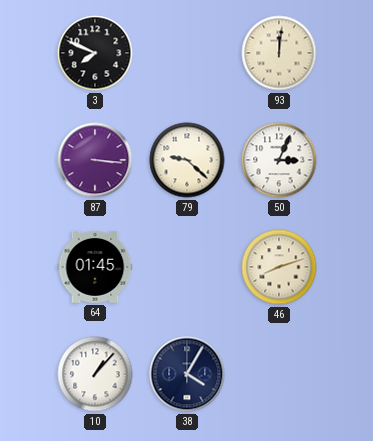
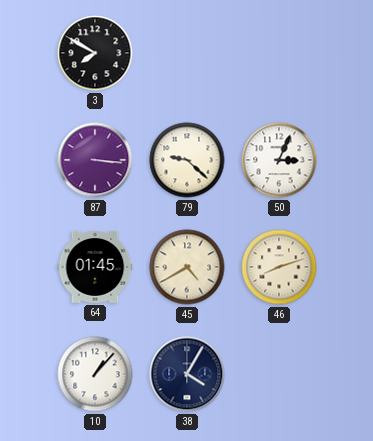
3: 7:49 -> 7:50 (95, 53)
93: 12:01 -> none (279, 53)
45: none -> 4:40 (187, 267)
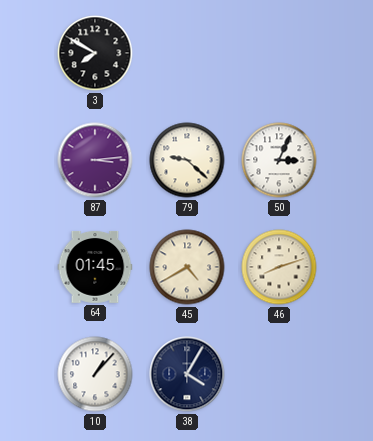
87: 3:16 -> 3:14 (95, 160)
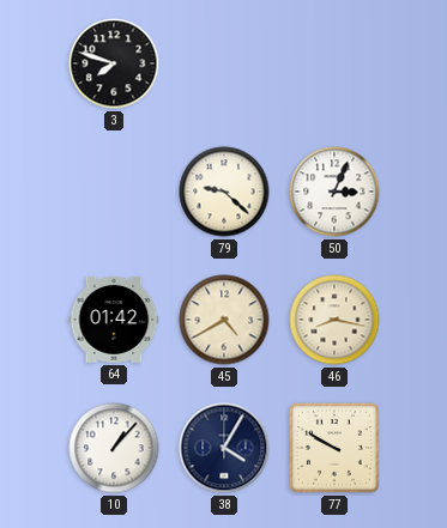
3: 7:50 -> 7:48 (114, 63)
87: 3:14 -> none (95, 160)
64: 01:45 -> 01:42 (114, 320)
46: 8:12 -> 8:17 (334, 320)
77: none -> 9:50 (334, 448)
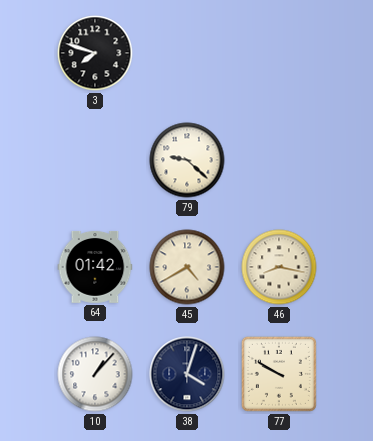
50: 3:04 -> none (334, 192)
38: 4:05 -> 4:03 (187, 374)
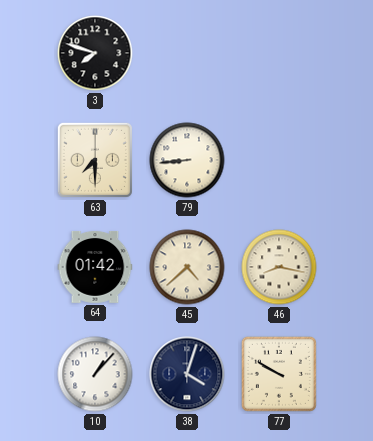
63: none -> 7:30 (95, 160)
79: 9:22 -> 8:44 (187, 160)
45: 4:40 -> 4:38 (187, 267)
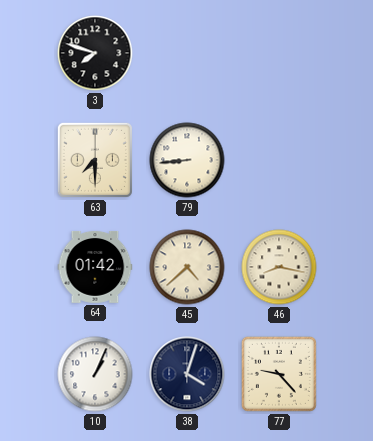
10: 1:07 -> 1:04 (95, 374)
77: 9:50 -> 9:23 (279, 374)
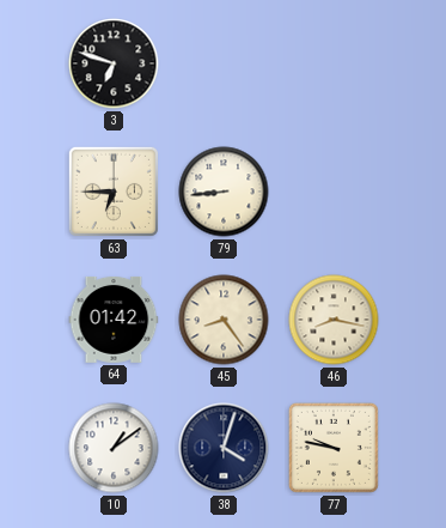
3: 7:48 -> 6:48 (114, 63)
63: 7:30 -> 6:45 (114, 192)
45: 4:38 -> 8:24 (224, 320)
10: 1:04 -> 1:09 (114, 448)
77: 9:23 -> 9:47 (334, 448)
